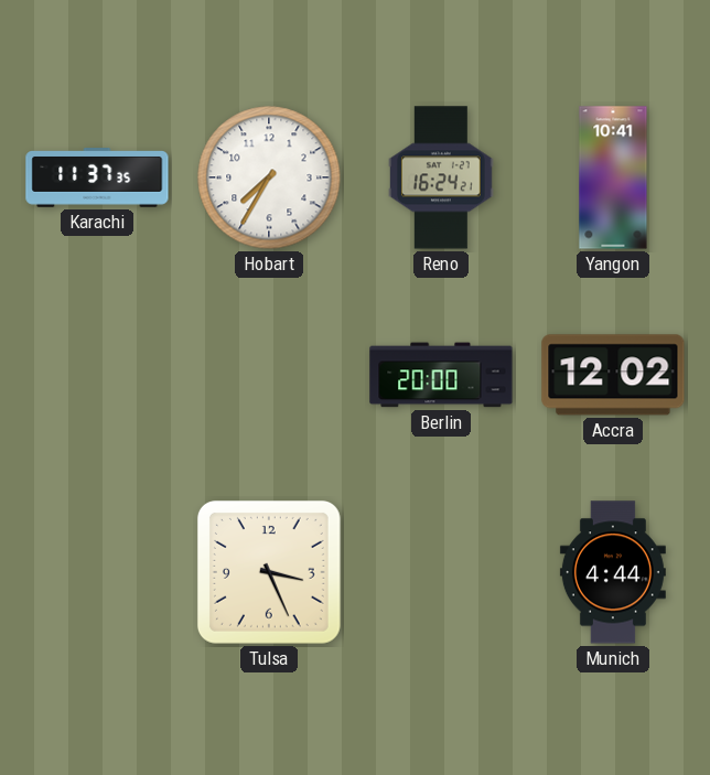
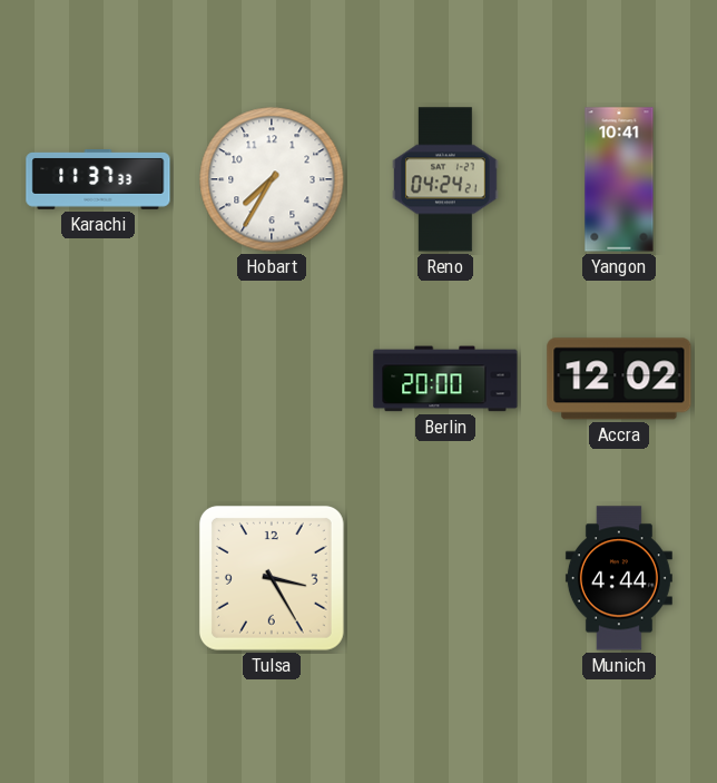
Karachi: 11:37:35 -> 11:37:33 (98, 180)
Reno: 16:24 -> 04:24 (446, 179)
Tulsa: 3:26 -> 3:25 (272, 578)
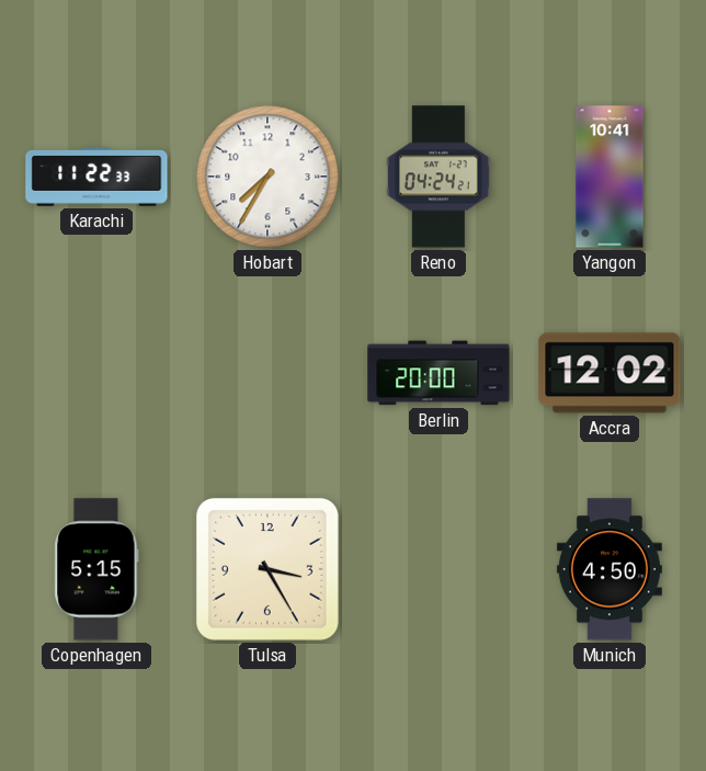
Karachi: 11:37 -> 11:22 (96, 178)
Copenhagen: none -> 5:15 (96, 569)
Munich: 4:44 -> 4:50 (610, 569)
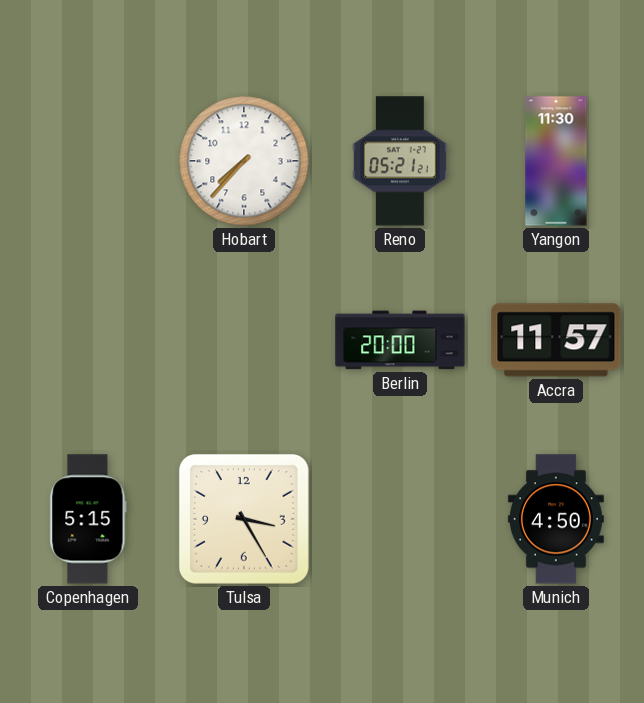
Karachi: 11:22 -> none (96, 178)
Hobart: 7:35 -> 7:37 (244, 161)
Reno: 04:24 -> 05:21 (401, 161)
Yangon: 10:41 -> 11:30 (556, 161)
Accra: 12:02 -> 11:57 (556, 340)
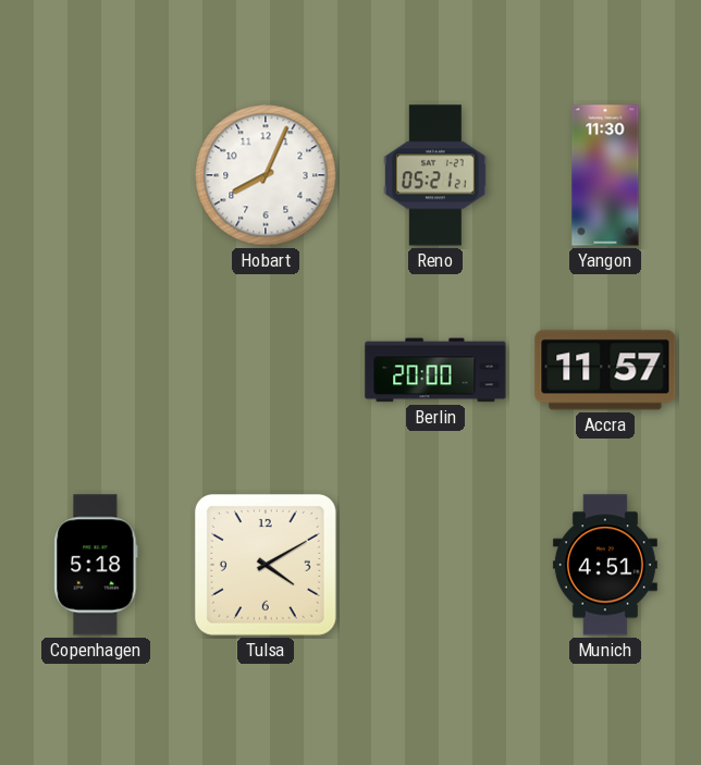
Hobart: 7:37 -> 8:04 (266, 175)
Copenhagen: 5:15 -> 5:18 (96, 565)
Tulsa: 3:25 -> 4:10 (266, 565)
Munich: 4:50 -> 4:51 (605, 565)
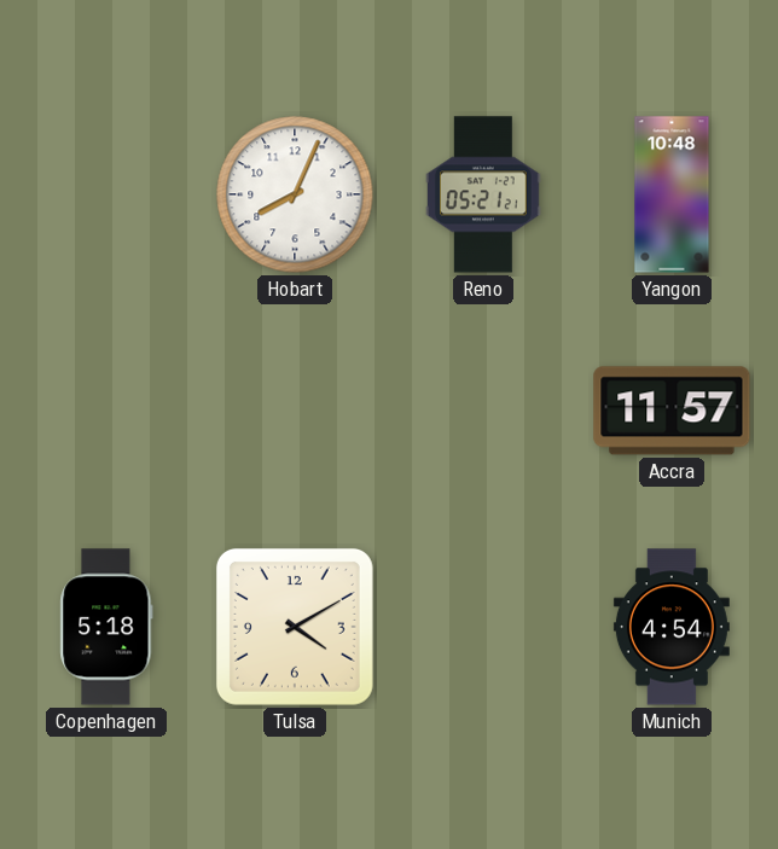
Yangon: 11:30 -> 10:48 (672, 194)
Berlin: 20:00 -> none (435, 370)
Munich: 4:51 -> 4:54 (672, 627)
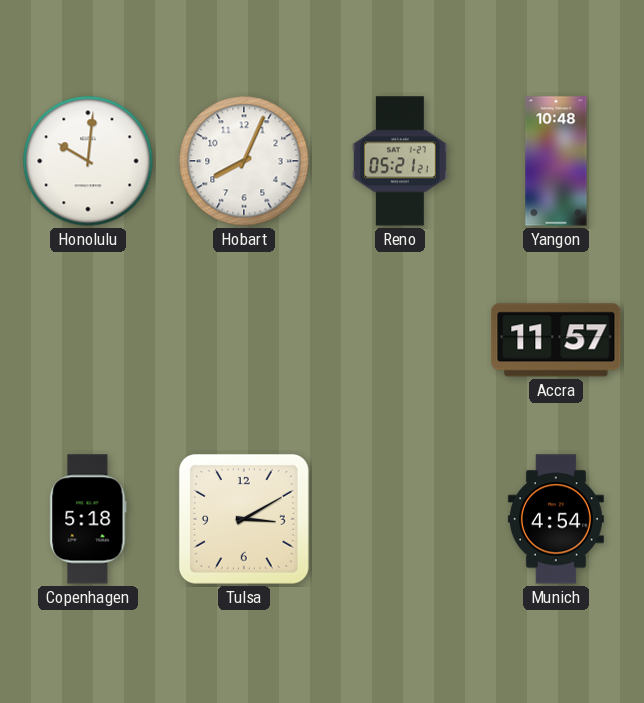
Honolulu: none -> 10:01 (88, 161)
Tulsa: 4:10 -> 3:10 (244, 519)
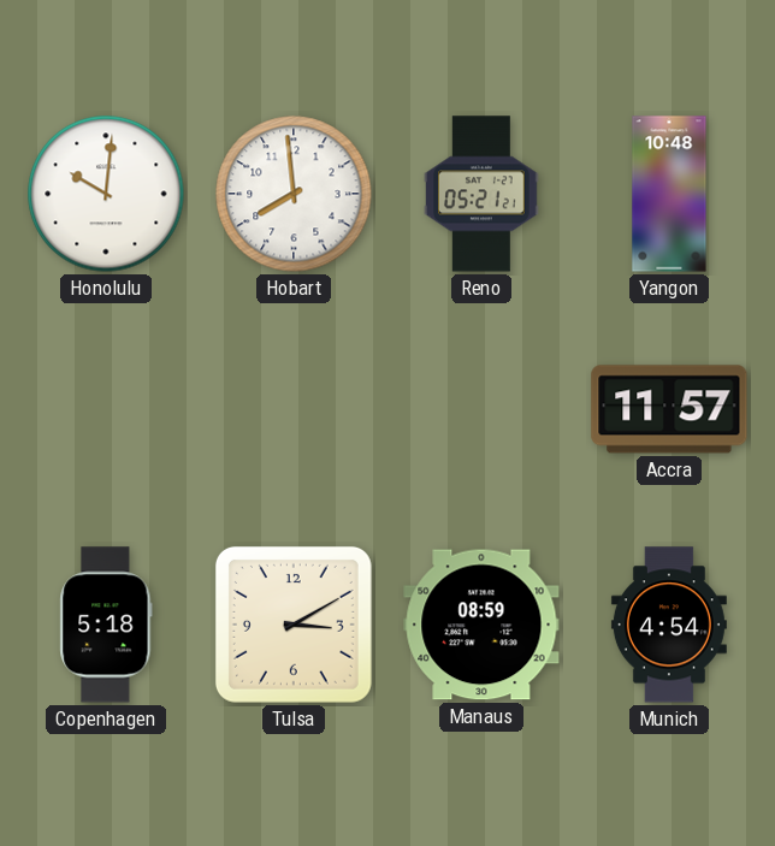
Hobart: 8:04 -> 7:59 (294, 194)
Manaus: none -> 08:59 (481, 625)
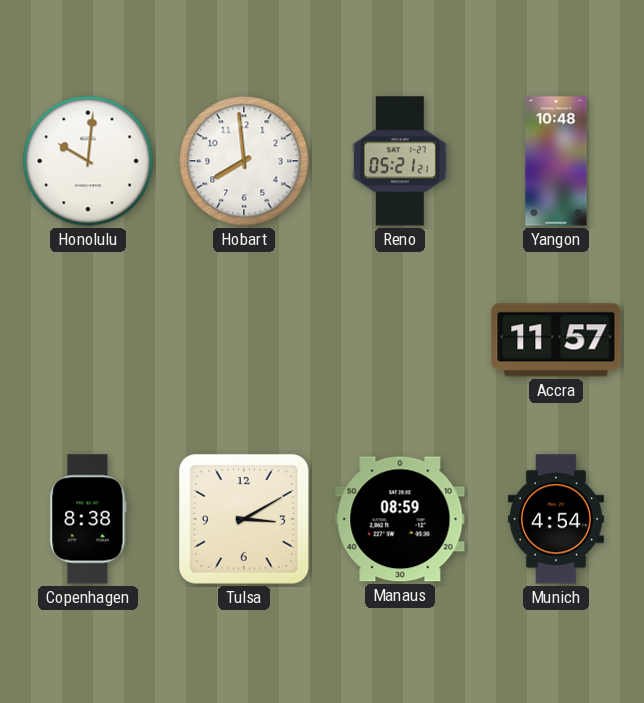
Copenhagen: 5:18 -> 8:38 (88, 519)
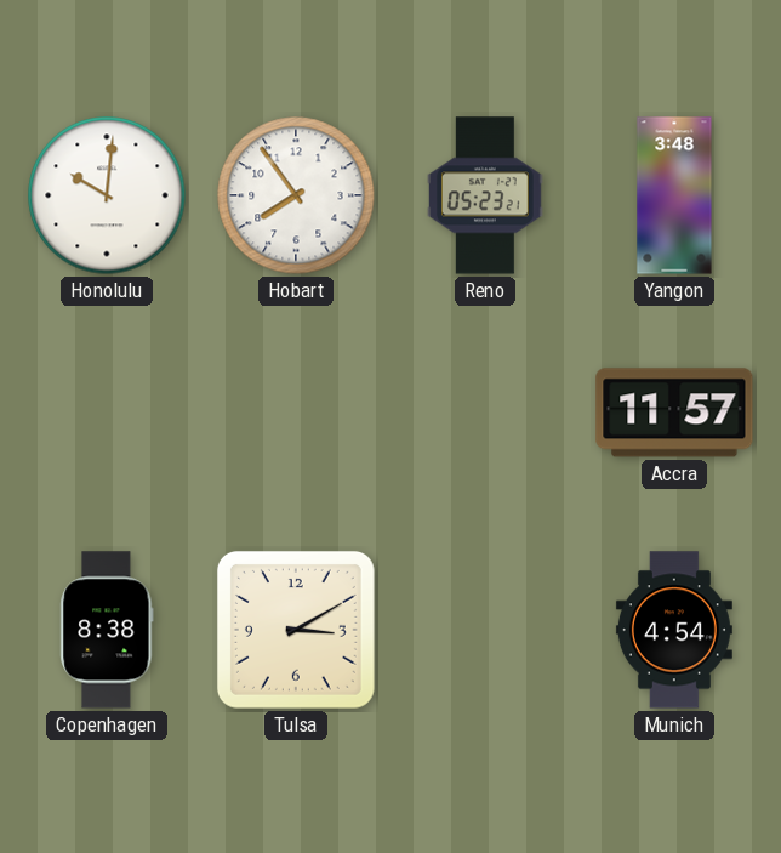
Hobart: 7:59 -> 7:54 (296, 195)
Reno: 05:21 -> 05:23 (486, 195)
Yangon: 10:48 -> 3:48 (674, 195)
Manaus: 08:59 -> none (400, 519)
